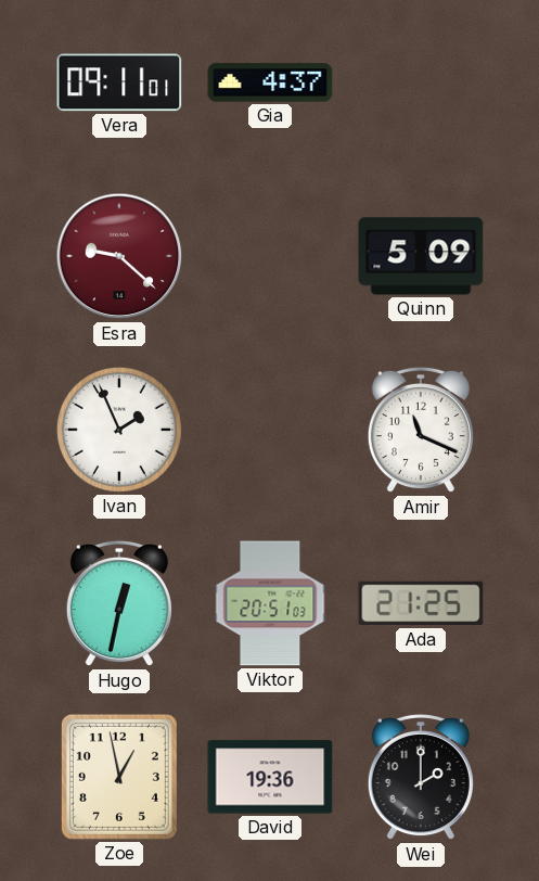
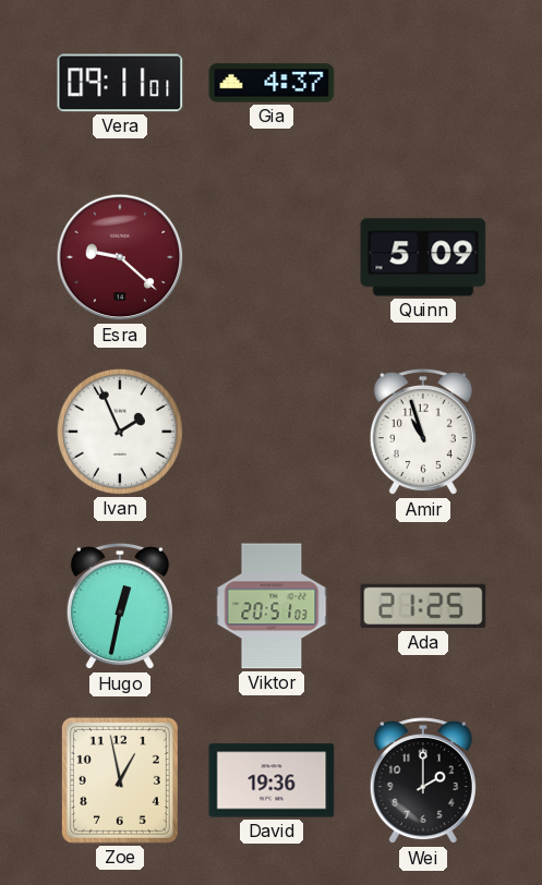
Amir: 11:19 -> 10:57 (423, 432)
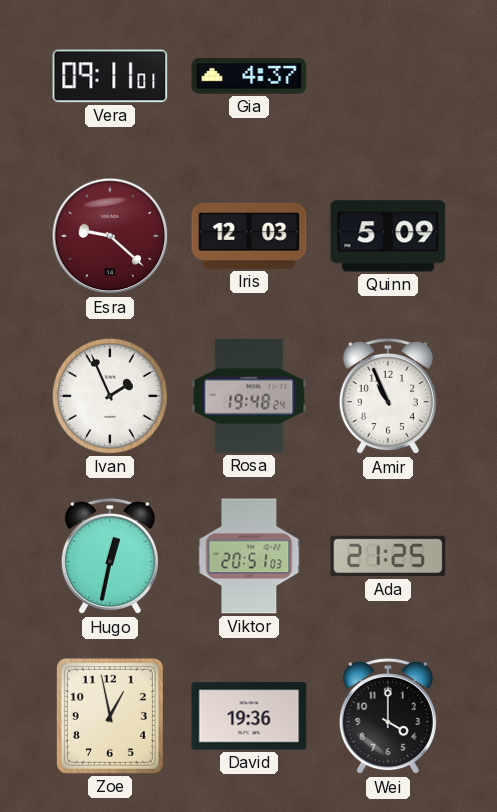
Iris: none -> 12:03 (249, 236)
Rosa: none -> 19:48 (249, 396)
Amir: 10:57 -> 10:56 (388, 396)
Wei: 2:00 -> 4:00 (388, 716)
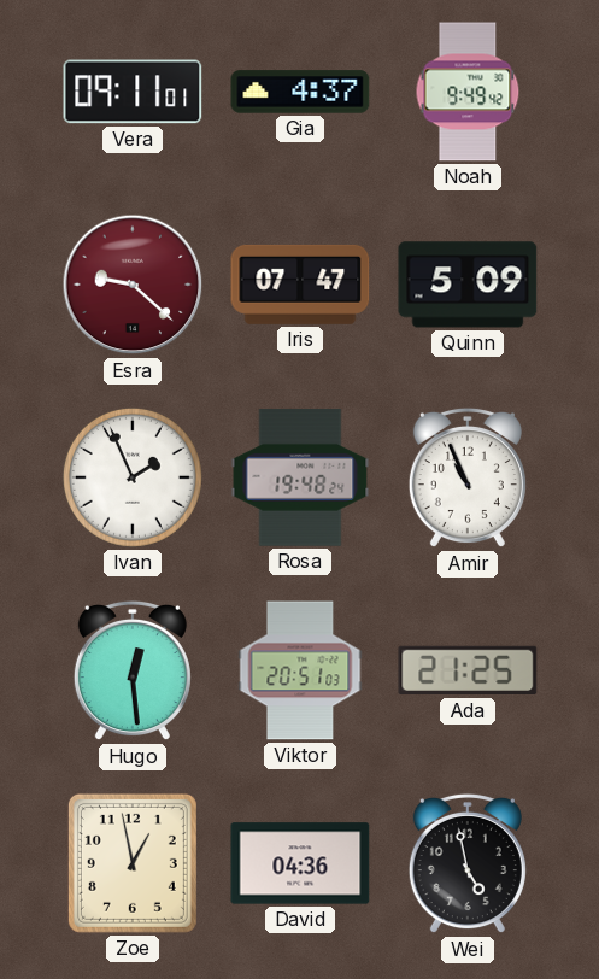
Noah: none -> 9:49 (468, 92)
Iris: 12:03 -> 07:47 (300, 285)
Hugo: 12:32 -> 12:29 (133, 670)
David: 19:36 -> 04:36 (300, 863)
Wei: 4:00 -> 4:58 (468, 863)
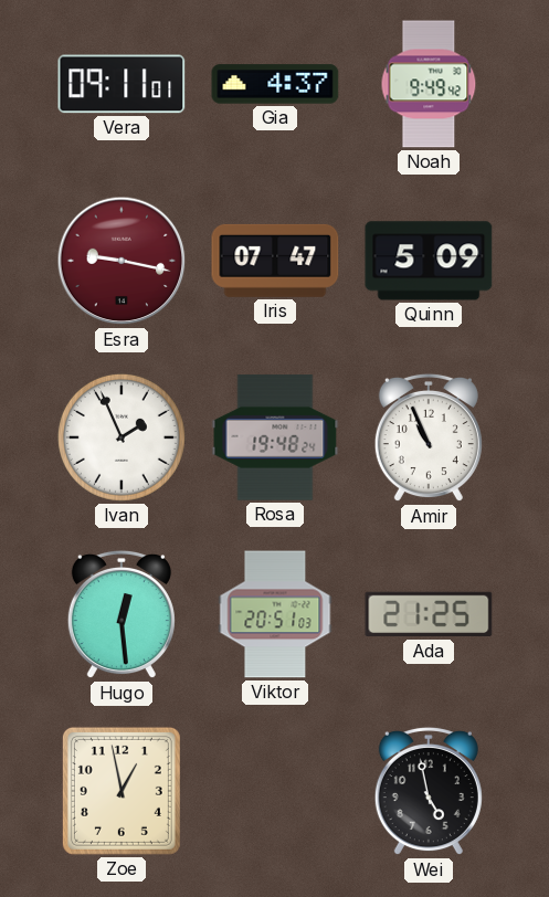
Esra: 9:22 -> 9:17 (122, 261)
David: 04:36 -> none (300, 863)
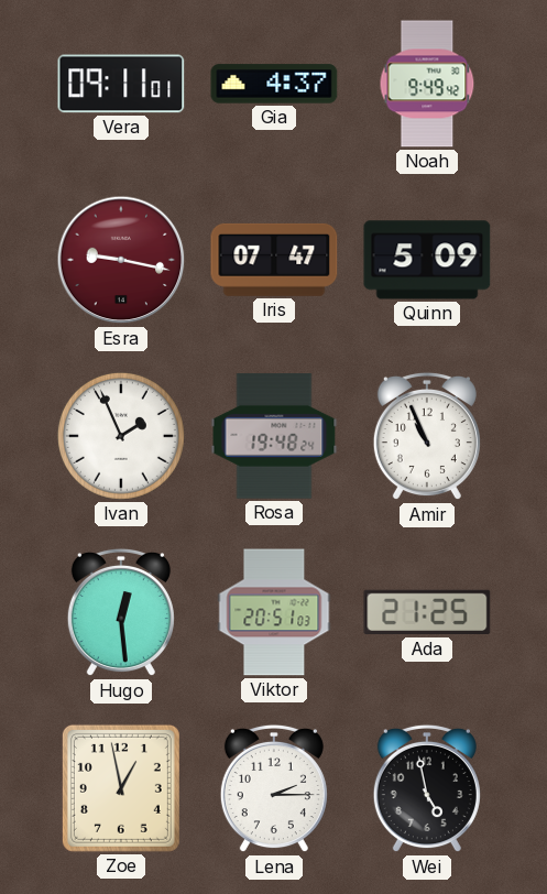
Lena: none -> 2:15 (274, 788)
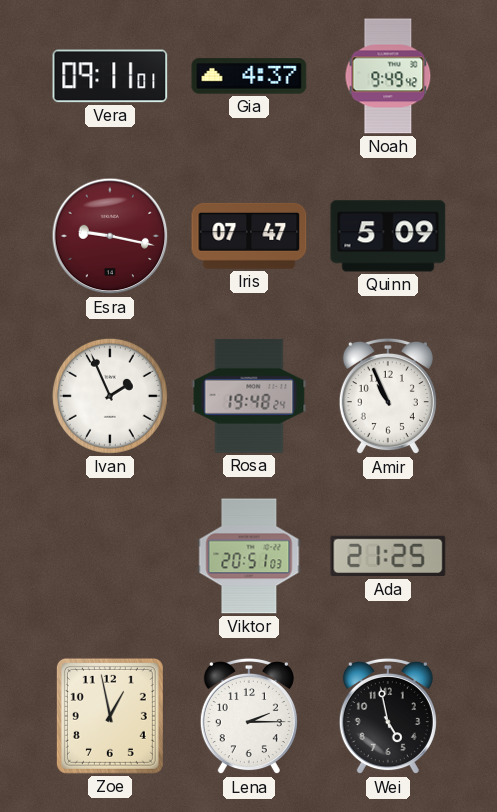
Hugo: 12:29 -> none (121, 612)
